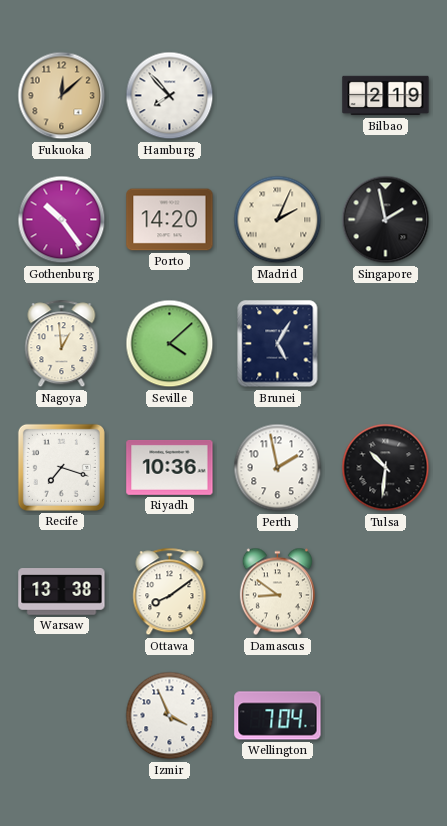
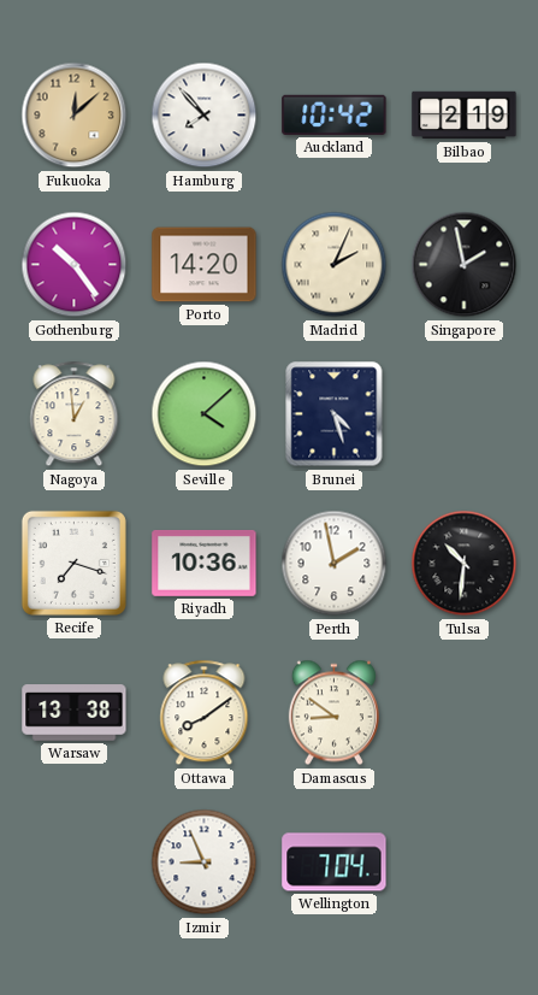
Auckland: none -> 10:42 (335, 114)
Brunei: 5:05 -> 4:27 (335, 414)
Izmir: 3:56 -> 8:56 (205, 862)
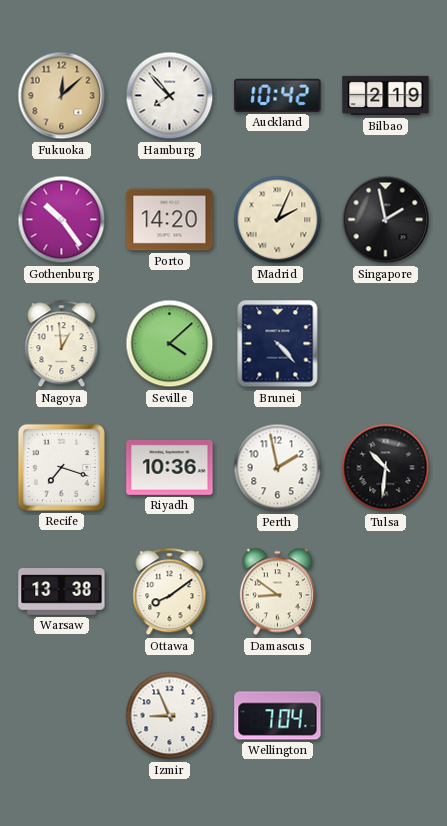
Brunei: 4:27 -> 4:23 (278, 344)
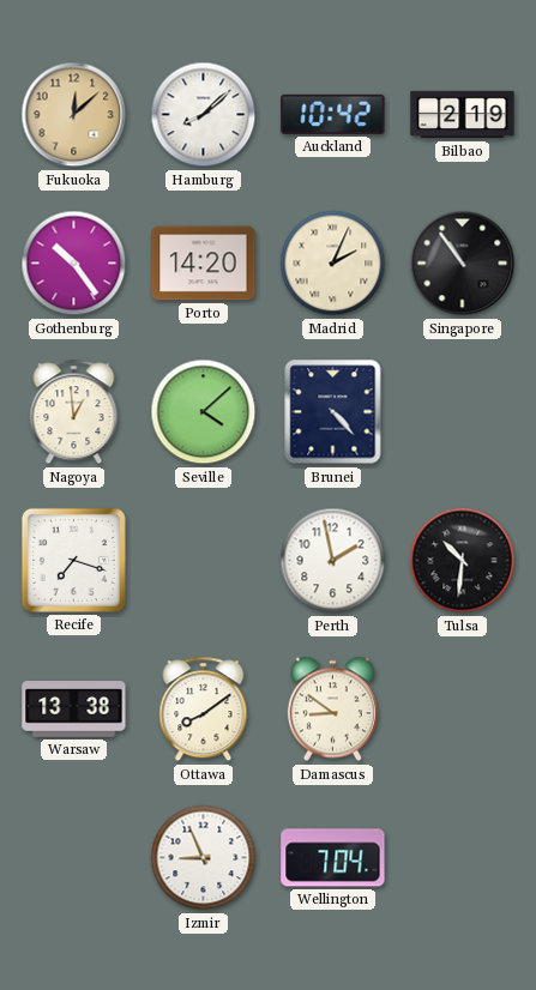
Hamburg: 7:53 -> 8:08 (204, 115)
Singapore: 1:58 -> 10:54 (463, 264)
Riyadh: 10:36 -> none (170, 467)
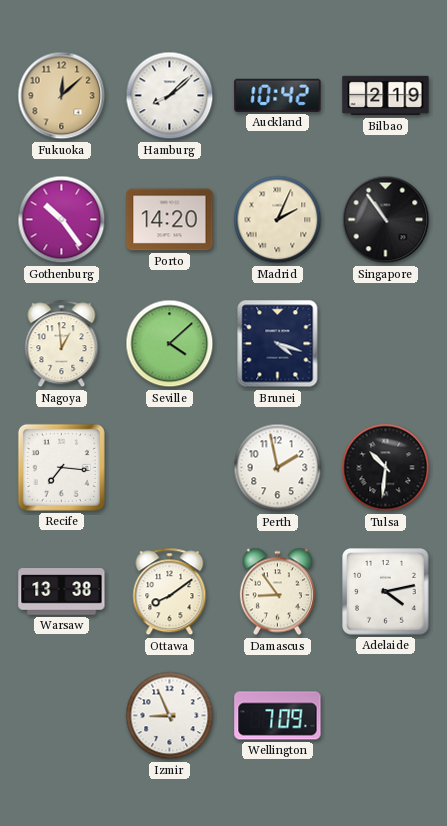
Brunei: 4:23 -> 4:18 (278, 344)
Recife: 7:18 -> 7:16 (61, 467)
Damascus: 8:51 -> 8:54 (277, 592)
Adelaide: none -> 4:13 (386, 592)
Wellington: 7:04 -> 7:09 (278, 716)
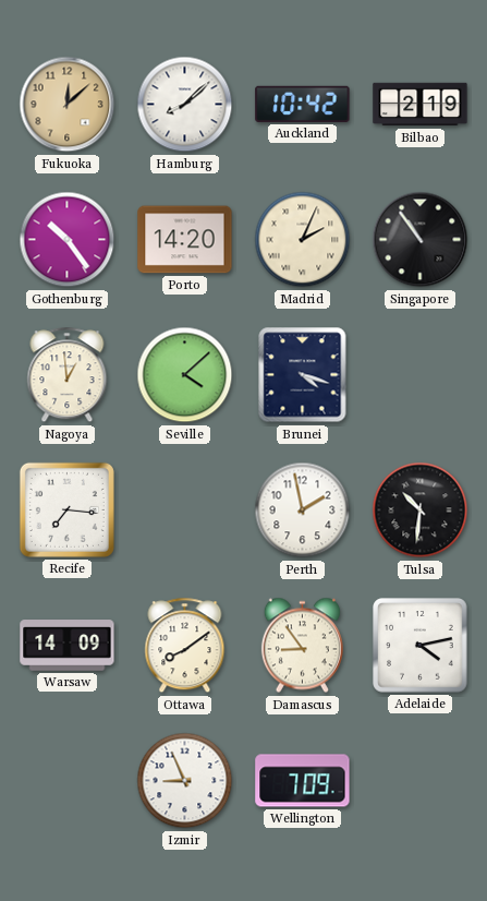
Warsaw: 13:38 -> 14:09 (68, 646)
